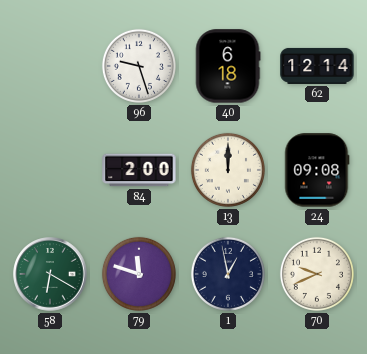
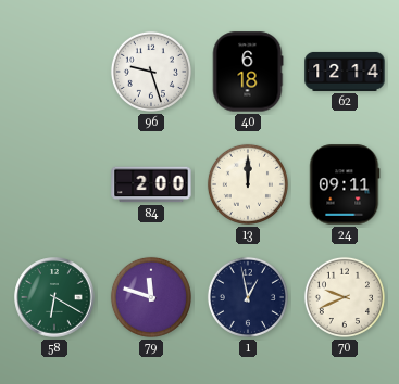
24: 09:08 -> 09:11 (345, 184)
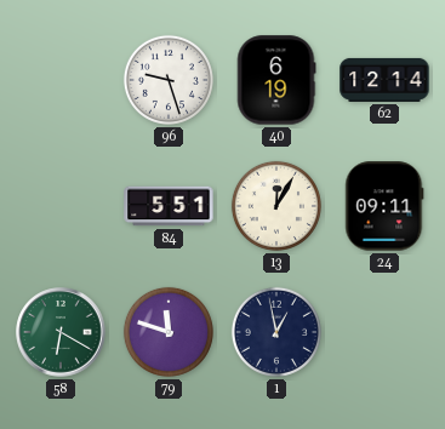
40: 6:18 -> 6:19 (276, 80)
84: 2:00 -> 5:51 (169, 206)
13: 12:00 -> 12:05 (276, 206)
70: 9:41 -> none (345, 297)
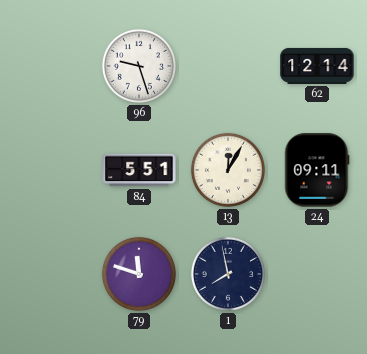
40: 6:19 -> none (276, 80)
58: 6:20 -> none (61, 332)
1: 12:58 -> 7:58 (228, 274)
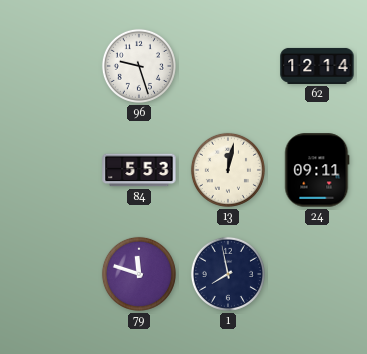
84: 5:51 -> 5:53 (139, 170)
13: 12:05 -> 12:02 (228, 170)
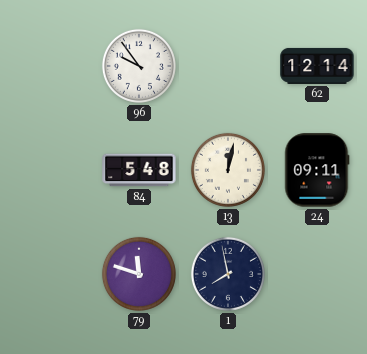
96: 9:27 -> 9:54 (139, 66)
84: 5:53 -> 5:48 (139, 170)
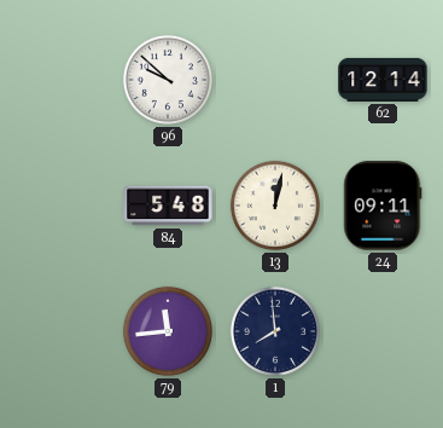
96: 9:54 -> 9:52 (168, 80)
79: 11:48 -> 11:44 (168, 331)
1: 7:58 -> 7:59 (275, 331)
